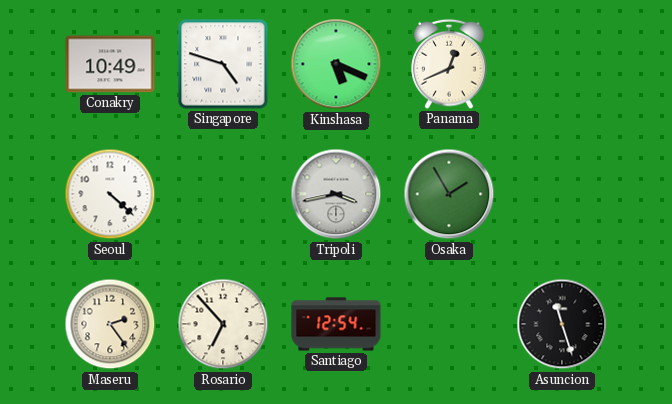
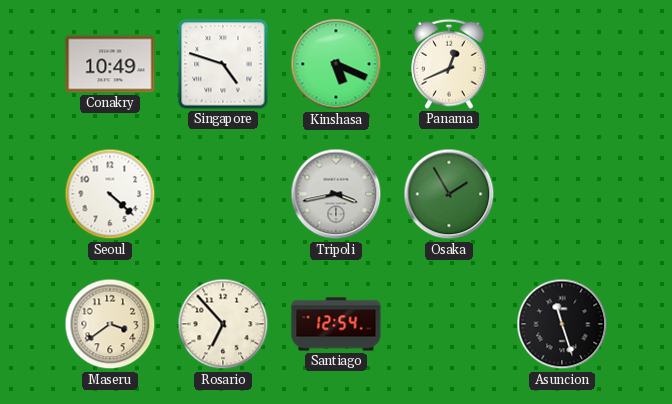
Maseru: 2:24 -> 3:39 (110, 324)
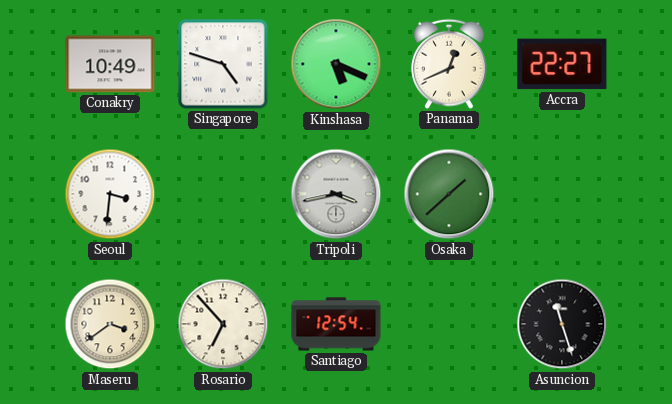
Accra: none -> 22:27 (562, 64)
Seoul: 4:22 -> 3:31 (110, 194)
Osaka: 1:55 -> 1:38 (449, 194)
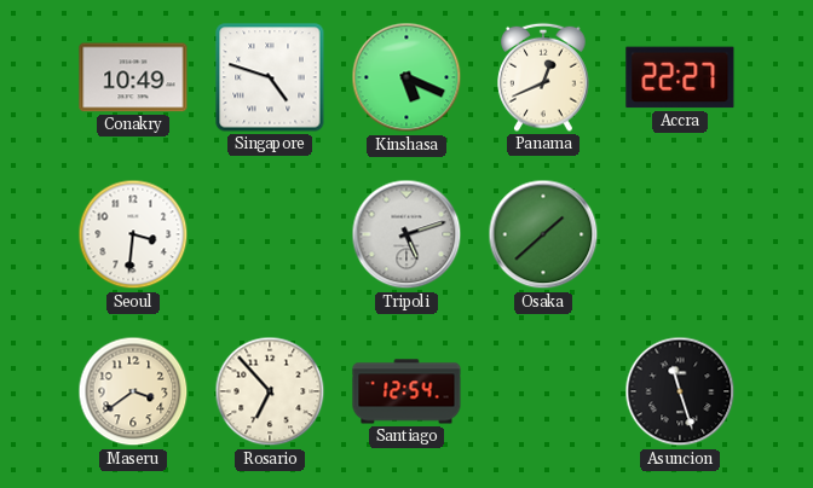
Tripoli: 3:43 -> 5:12 (406, 234)
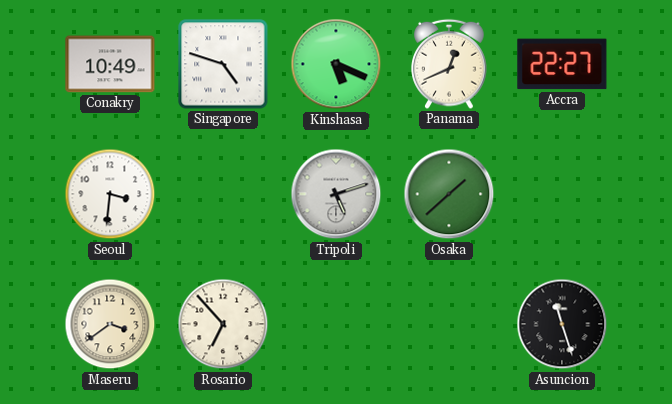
Santiago: 12:54 -> none (406, 391)
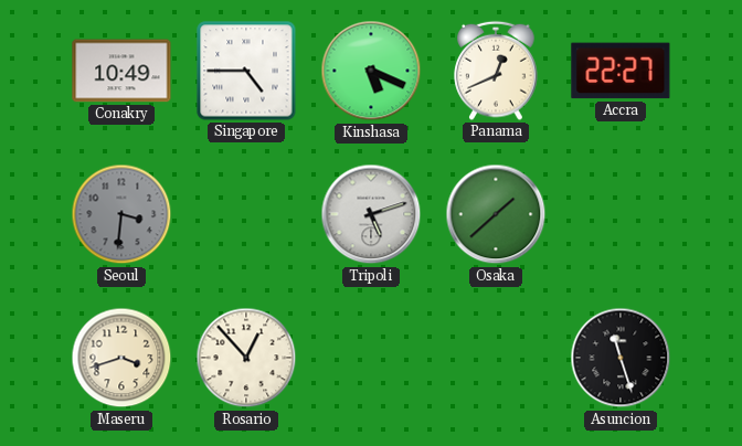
Singapore: 4:48 -> 4:45 (246, 71)
Seoul dial: white -> grey (121, 214)
Maseru: 3:39 -> 3:42 (121, 358)
Rosario: 6:53 -> 12:53 (246, 358)
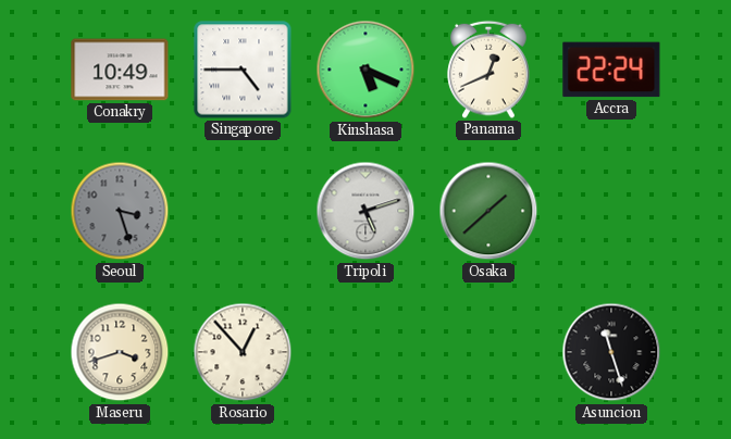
Accra: 22:27 -> 22:24 (611, 70)
Seoul: 3:31 -> 3:27 (120, 211)
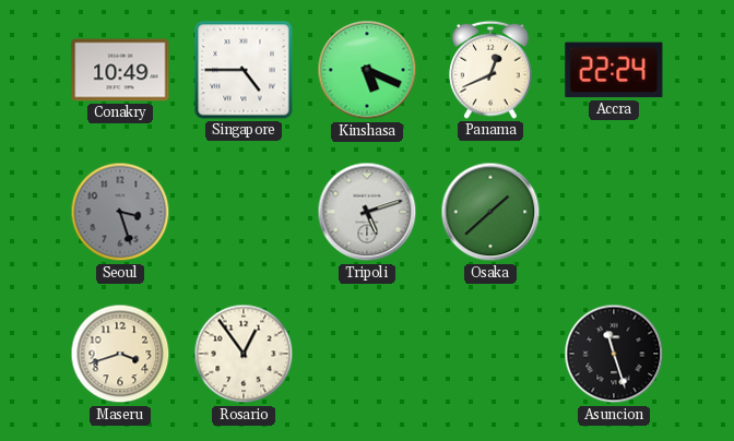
Rosario: 12:53 -> 12:54 (244, 354)
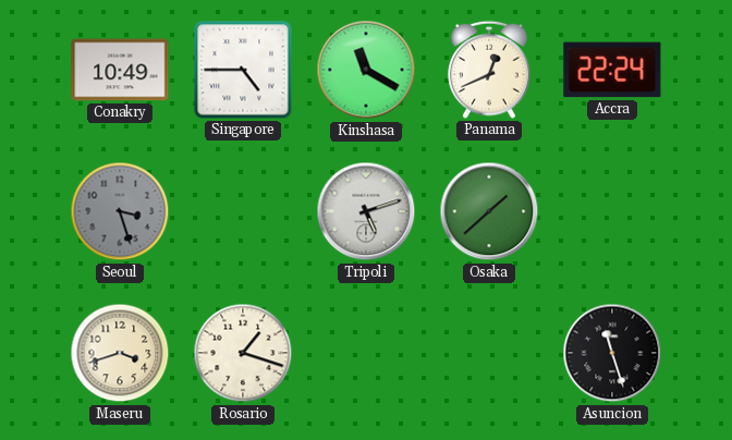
Kinshasa: 5:19 -> 11:20 (366, 70)
Rosario: 12:54 -> 1:18 (243, 353)
